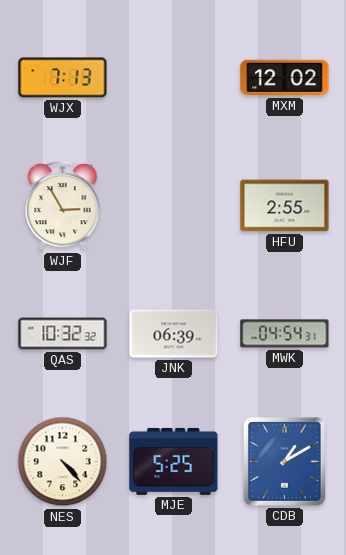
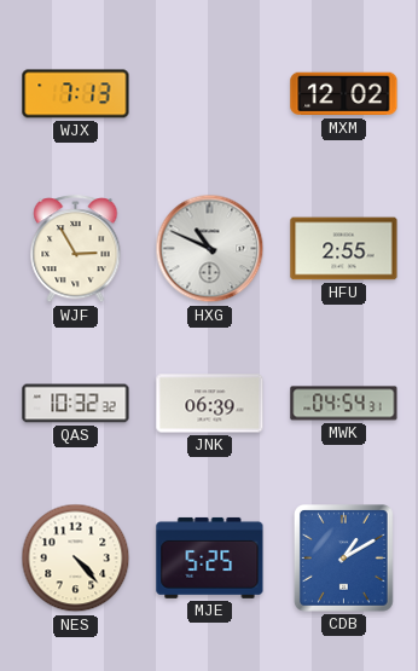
HXG: none -> 10:49 (210, 249)
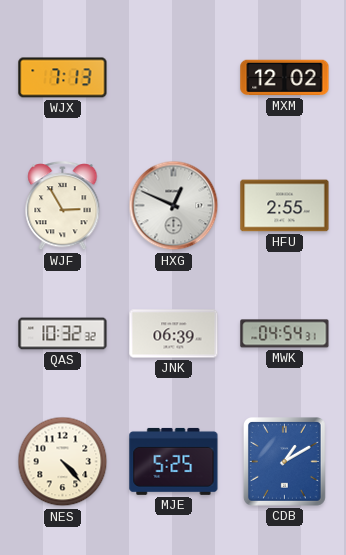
HXG: 10:49 -> 12:49 (174, 206)
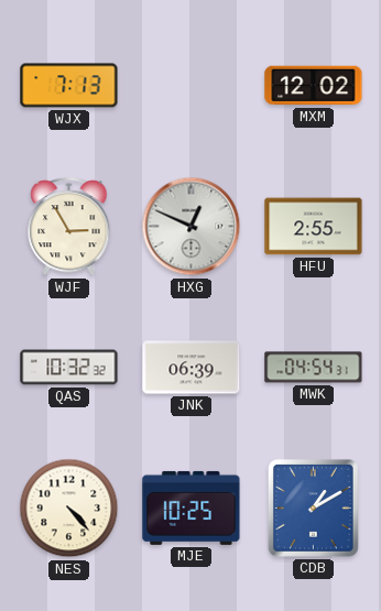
MJE: 5:25 -> 10:25 (192, 508)
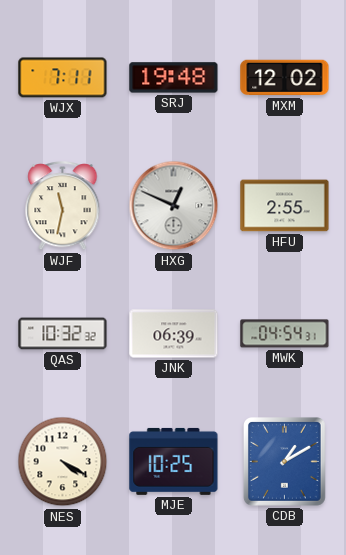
WJX: 7:13 -> 7:11 (63, 78)
SRJ: none -> 19:48 (174, 78)
WJF: 2:55 -> 11:32 (63, 206)
NES: 4:23 -> 4:20 (63, 462)
